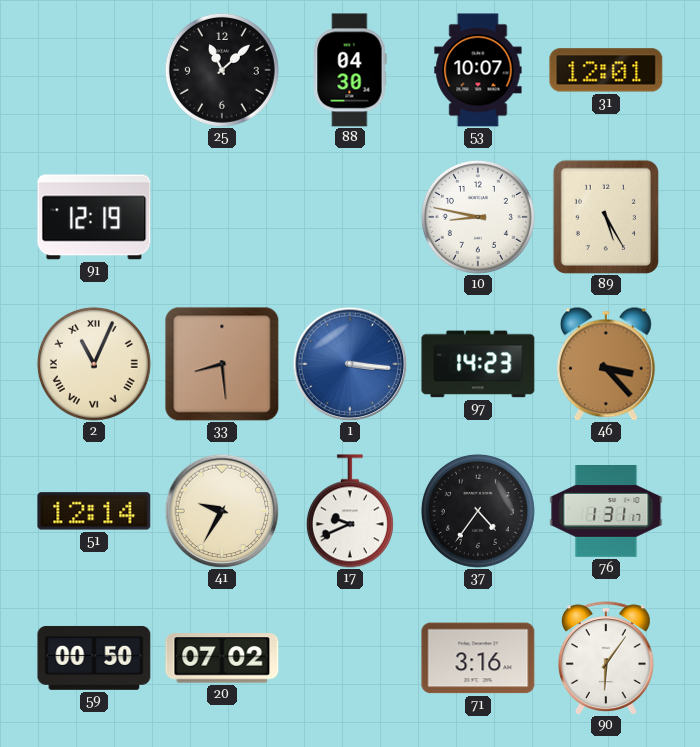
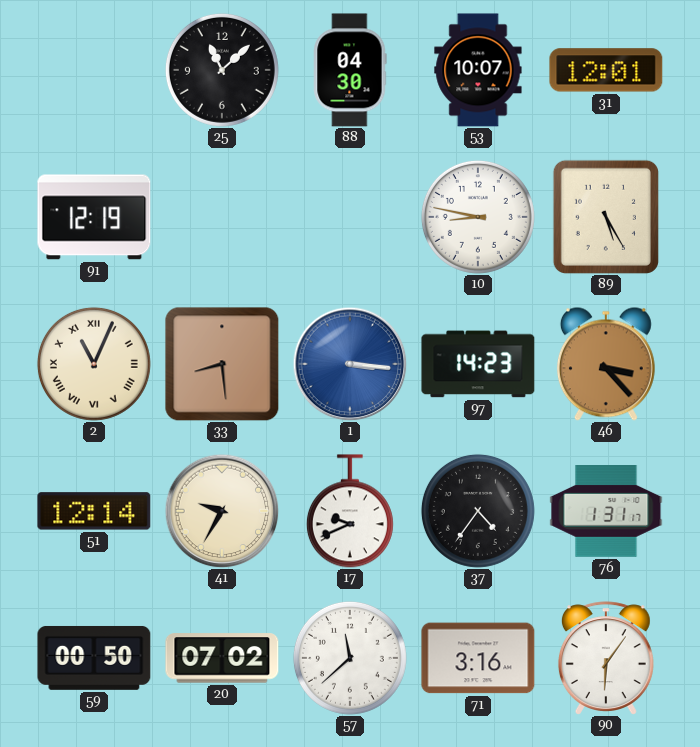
57: none -> 11:38 (350, 658)
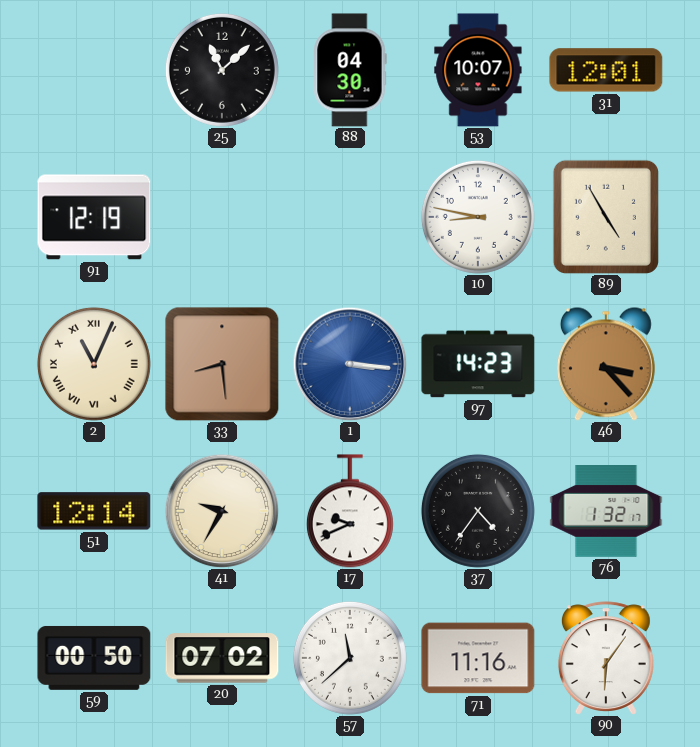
89: 5:25 -> 4:55 (606, 217)
76: 1:31 -> 1:32 (606, 512)
71: 3:16 -> 11:16 (478, 658)
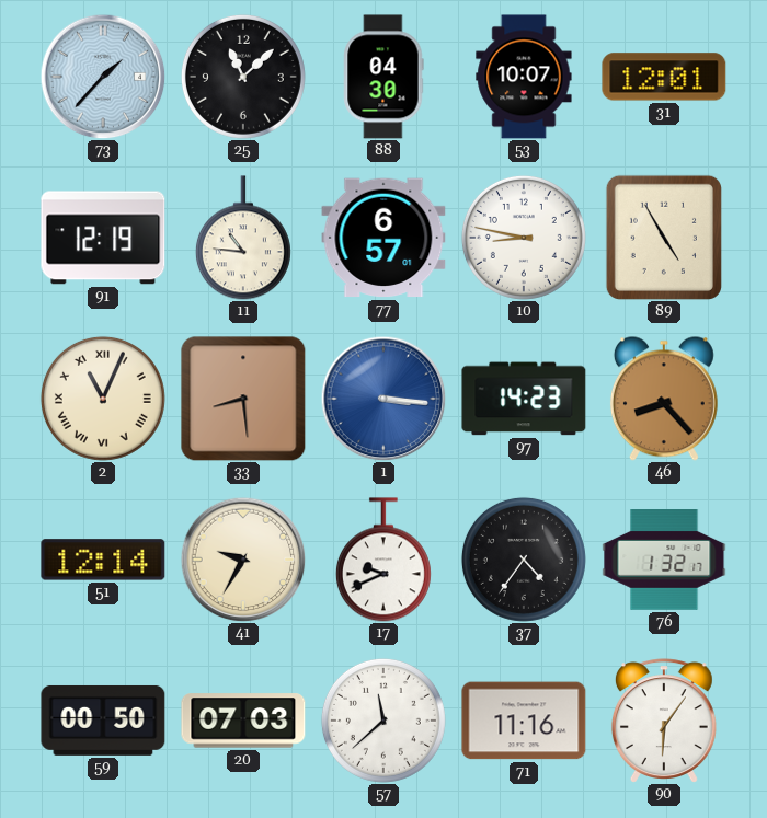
73: none -> 1:37 (103, 77)
11: none -> 10:46 (243, 238)
77: none -> 6:57 (383, 238)
46: 3:23 -> 8:23 (664, 399)
20: 07:02 -> 07:03 (243, 721)
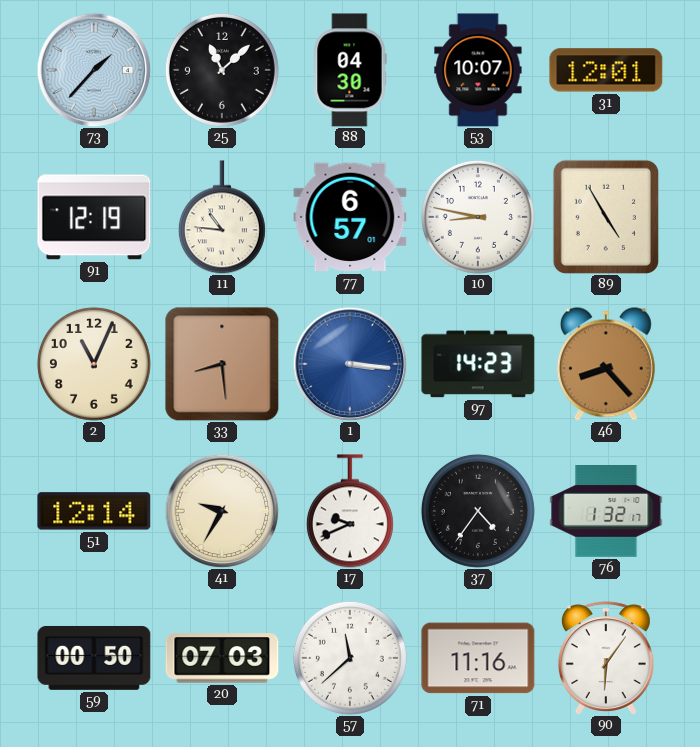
2 numerals: Roman -> Arabic (94, 364)
